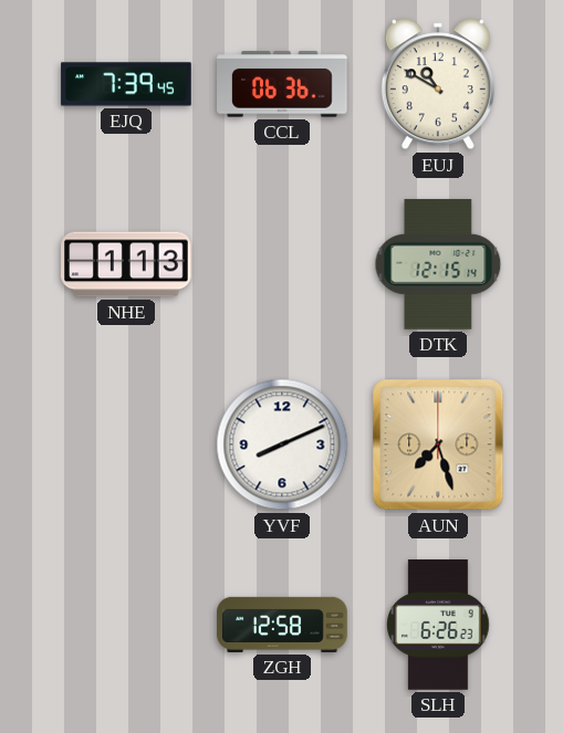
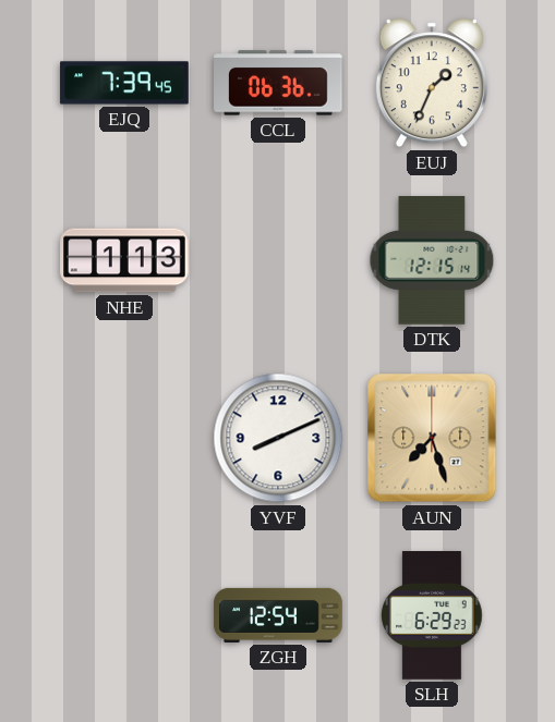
EUJ: 10:50 -> 1:34 (432, 83)
ZGH: 12:58 -> 12:54 (278, 615)
SLH: 6:26 -> 6:29 (433, 615)
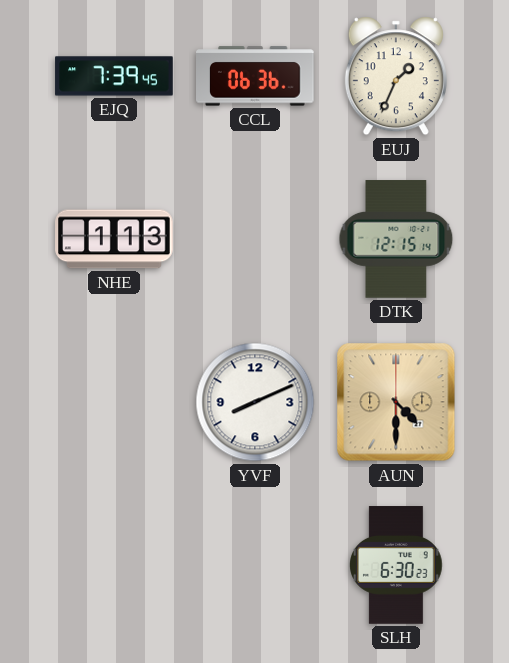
AUN: 7:27 -> 4:30 (396, 402)
ZGH: 12:54 -> none (278, 615)
SLH: 6:29 -> 6:30 (397, 565)
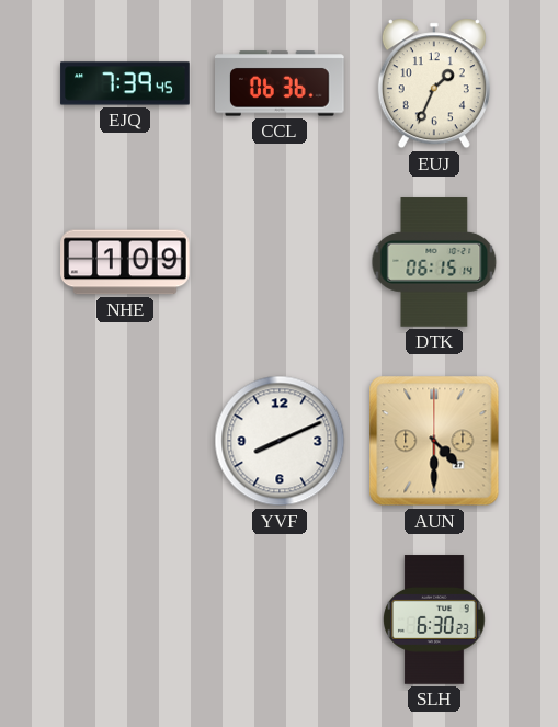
NHE: 1:13 -> 1:09 (125, 262)
DTK: 12:15 -> 06:15 (434, 262)
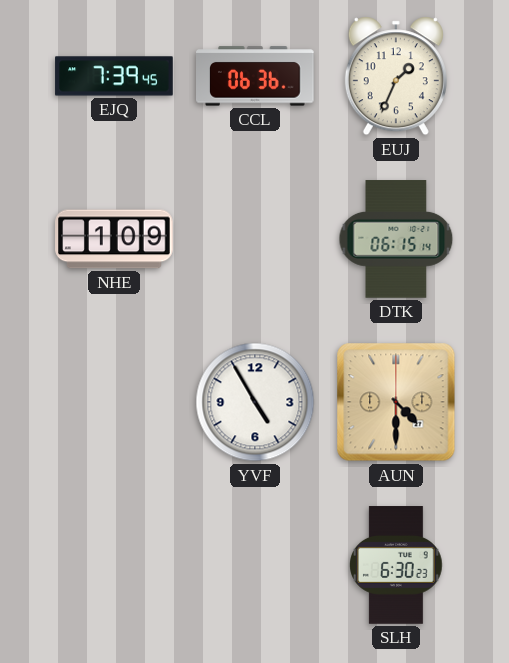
YVF: 8:11 -> 4:55 (255, 402)
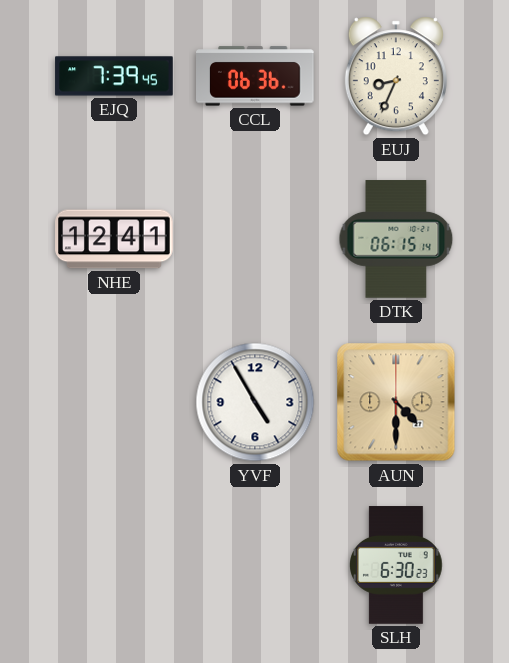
EUJ: 1:34 -> 8:34 (396, 76)
NHE: 1:09 -> 12:41 (114, 239)
